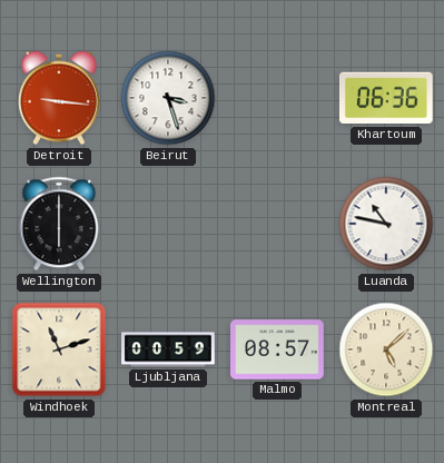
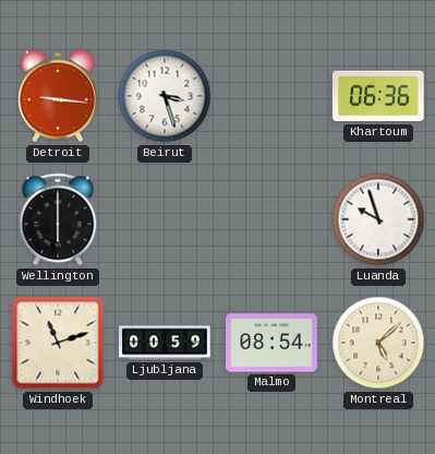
Luanda: 10:47 -> 9:57 (378, 219)
Malmo: 08:57 -> 08:54 (271, 343)
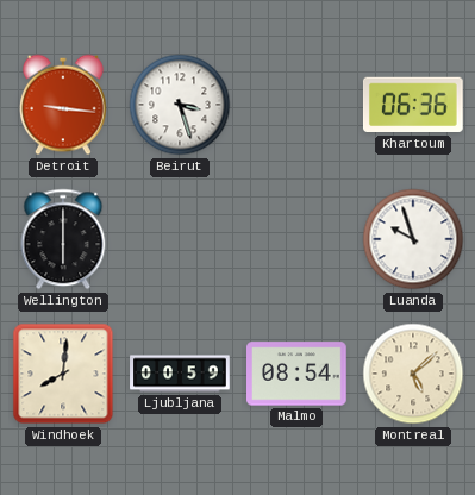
Windhoek: 11:12 -> 8:01 (63, 374)
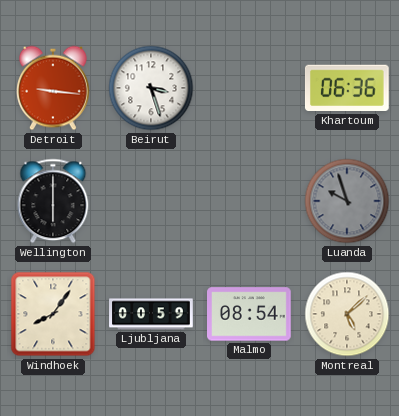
Luanda dial: white -> grey (347, 201)
Windhoek: 8:01 -> 8:06 (53, 314)
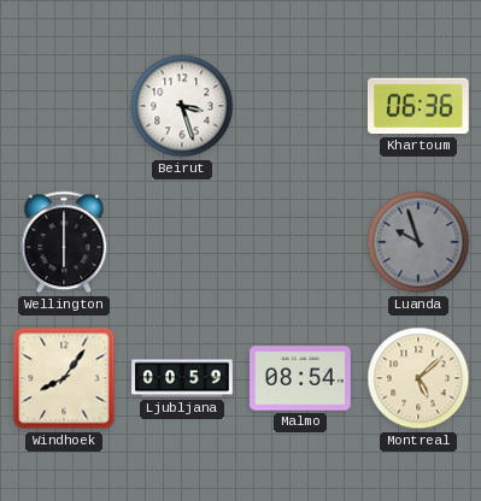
Detroit: 9:16 -> none (54, 88)
